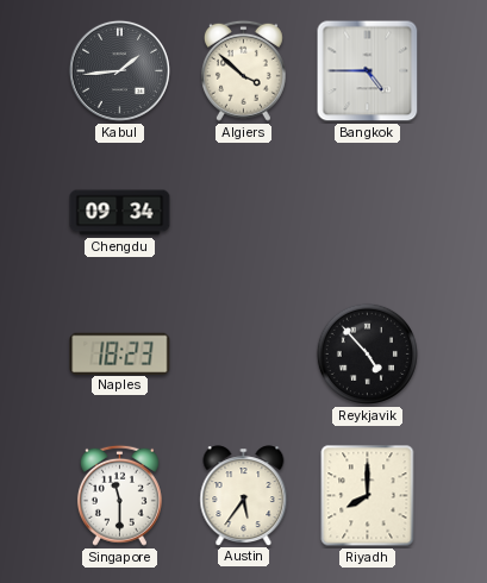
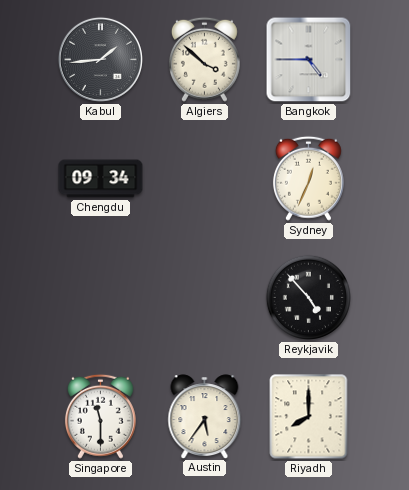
Sydney: none -> 12:34 (308, 178)
Naples: 18:23 -> none (120, 353)
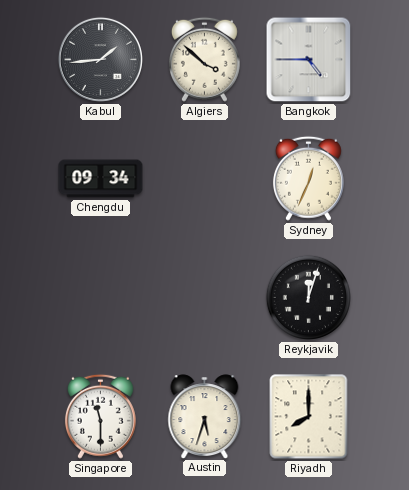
Reykjavik: 4:53 -> 12:03 (308, 297)
Austin: 5:36 -> 5:33 (205, 416)
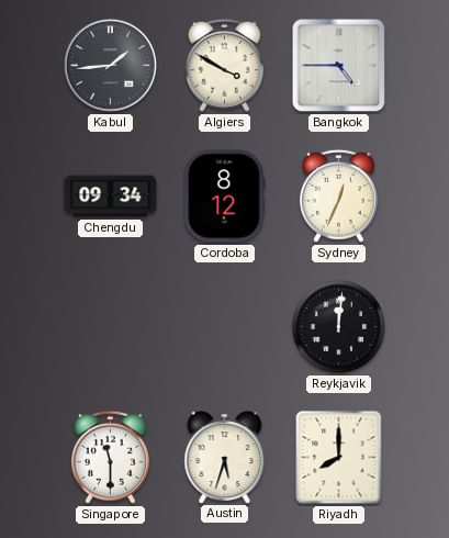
Algiers: 3:52 -> 3:50 (224, 65)
Cordoba: none -> 8:12 (225, 197)
Reykjavik: 12:03 -> 12:01 (338, 326)
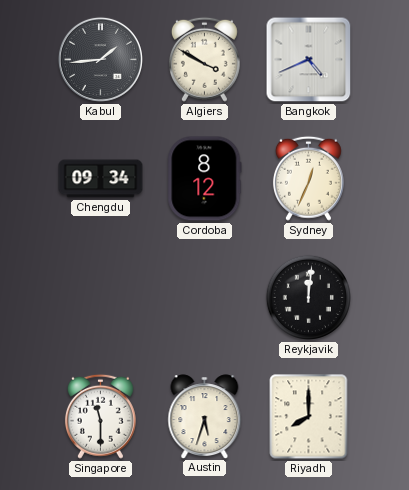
Bangkok: 4:45 -> 4:41 (309, 60)
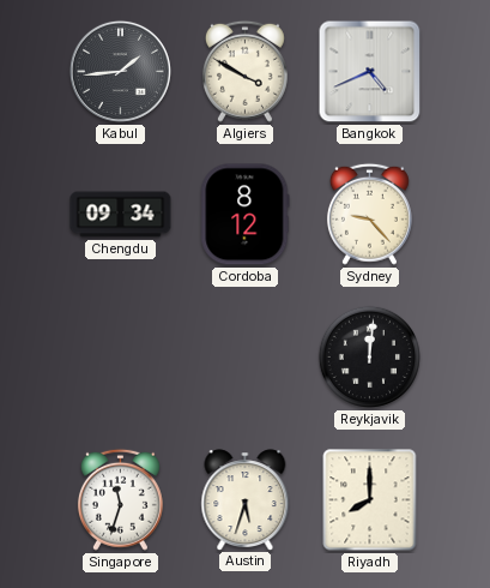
Sydney: 12:34 -> 9:23 (369, 214)
Singapore: 11:30 -> 11:33 (120, 499)
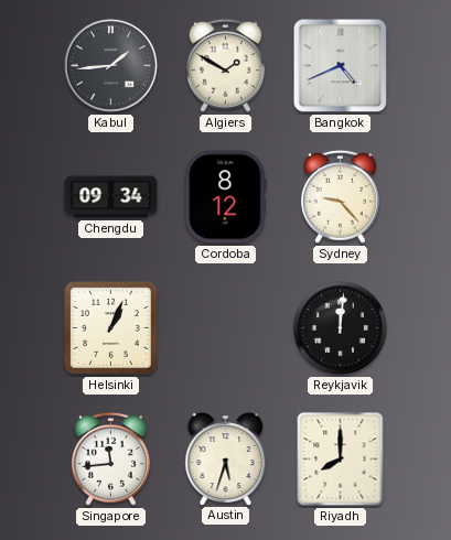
Algiers: 3:50 -> 1:50 (225, 65)
Helsinki: none -> 1:04 (111, 328)
Singapore: 11:33 -> 11:44 (110, 458)
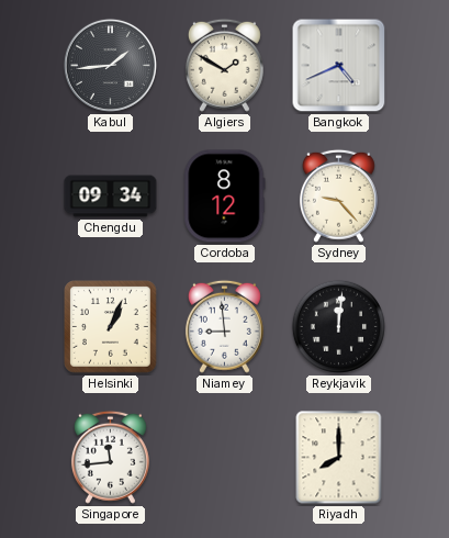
Niamey: none -> 8:59 (224, 326)
Austin: 5:33 -> none (226, 458)
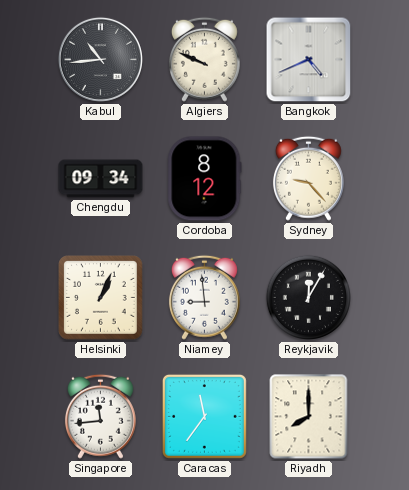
Kabul: 1:44 -> 10:44 (100, 59)
Algiers: 1:50 -> 9:49 (204, 59)
Reykjavik: 12:01 -> 12:05 (308, 297)
Caracas: none -> 11:36 (204, 416)
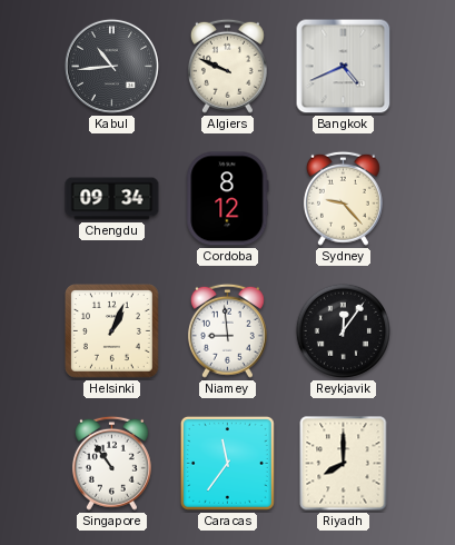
Reykjavik: 12:05 -> 12:06 (343, 330)
Singapore: 11:44 -> 10:54 (111, 463)
